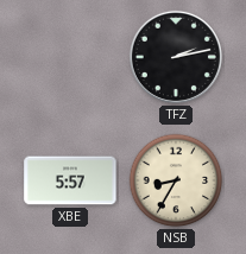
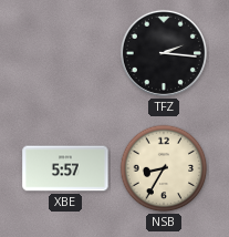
TFZ: 2:13 -> 2:16 (164, 53)
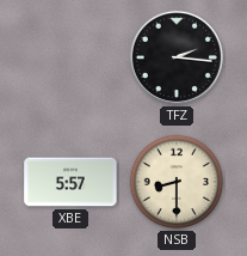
NSB: 8:35 -> 8:30 (177, 182)
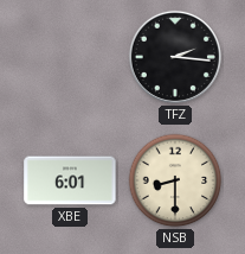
XBE: 5:57 -> 6:01 (70, 180)
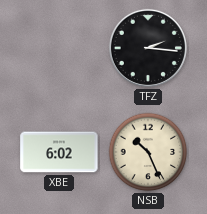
XBE: 6:01 -> 6:02 (59, 152)
NSB: 8:30 -> 10:26 (148, 152)
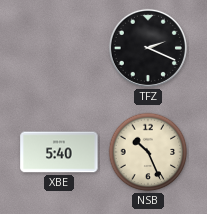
TFZ: 2:16 -> 2:19 (148, 48)
XBE: 6:02 -> 5:40 (59, 152)
